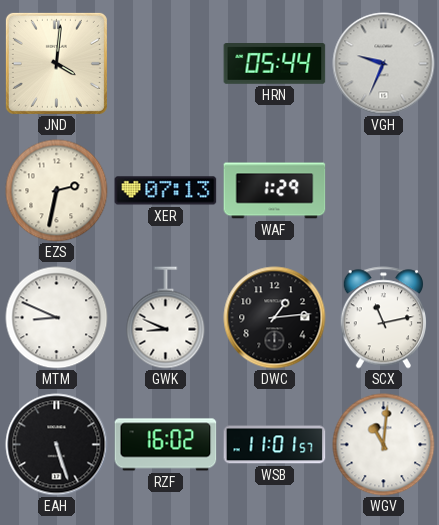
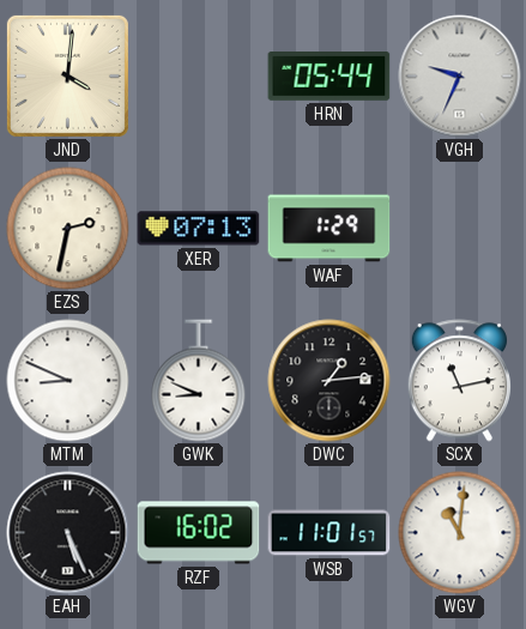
EAH: 5:27 -> 5:26 (68, 533)
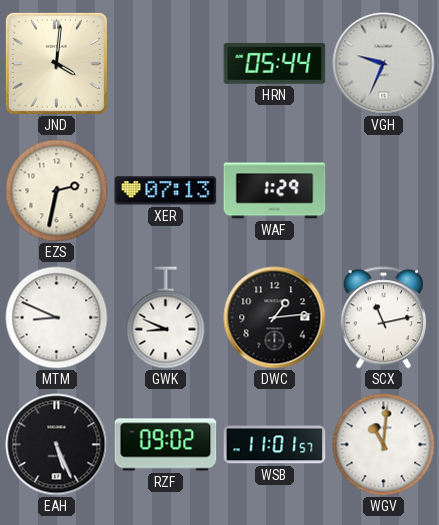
RZF: 16:02 -> 09:02 (166, 445)
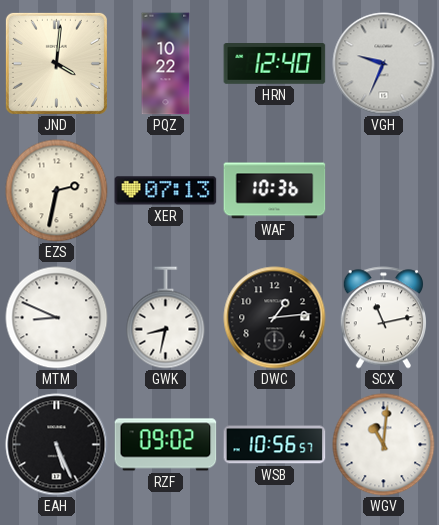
PQZ: none -> 10:22 (166, 64)
HRN: 05:44 -> 12:40 (275, 64)
WAF: 1:29 -> 10:36 (275, 191)
GWK: 8:49 -> 8:32 (166, 318)
WSB: 11:01 -> 10:56 (275, 445)
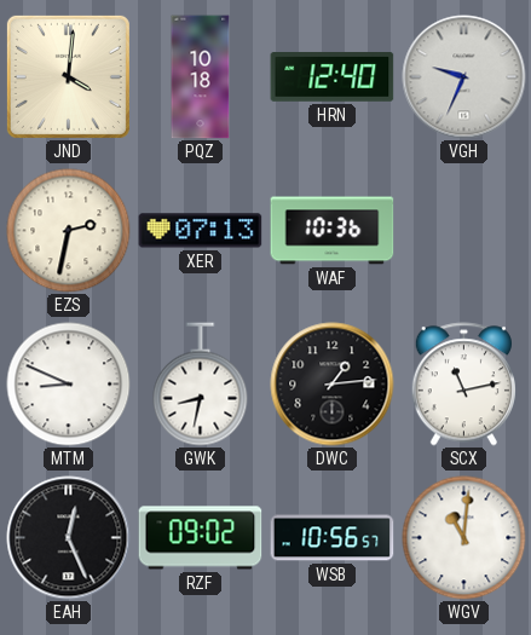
PQZ: 10:22 -> 10:18 (201, 77)
EAH: 5:26 -> 12:26 (69, 538)
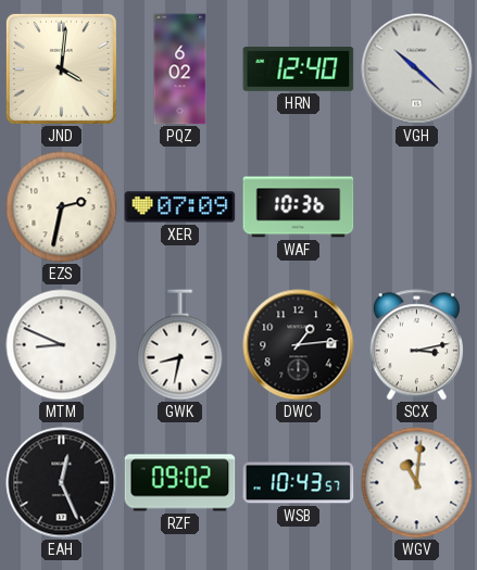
PQZ: 10:18 -> 6:02 (180, 69)
VGH: 9:34 -> 10:22 (417, 69)
XER: 07:13 -> 07:09 (180, 207)
SCX: 11:13 -> 3:13 (416, 345)
WSB: 10:56 -> 10:43 (299, 483)
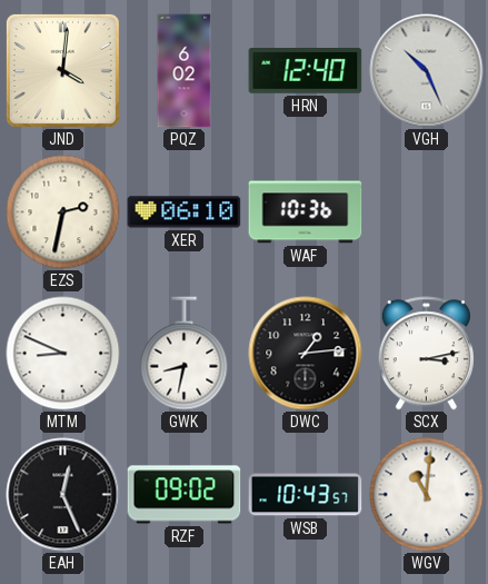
VGH: 10:22 -> 10:26 (427, 71)
XER: 07:09 -> 06:10 (185, 212)
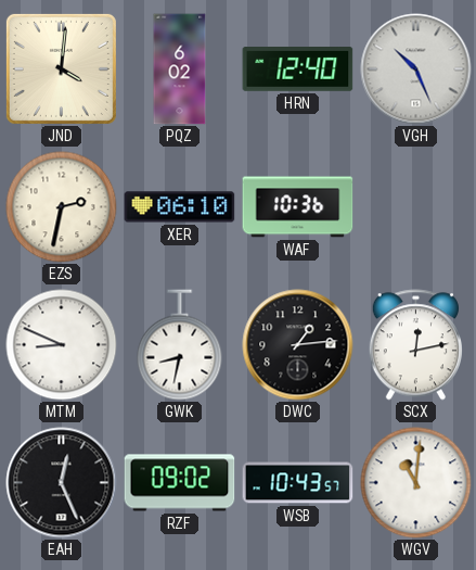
SCX: 3:13 -> 12:13 (415, 345)
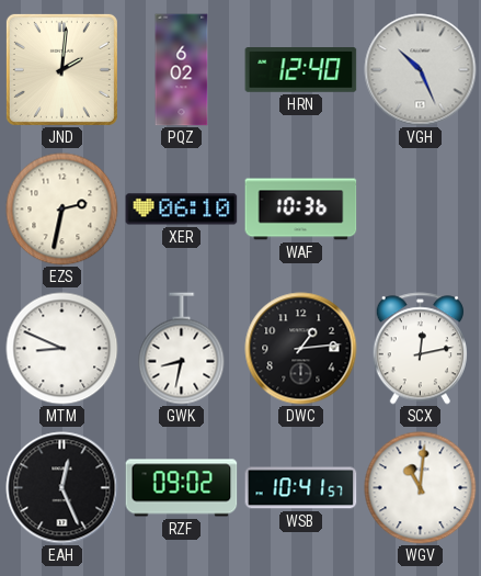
JND: 4:01 -> 2:01 (61, 69)
WSB: 10:43 -> 10:41 (301, 488)
